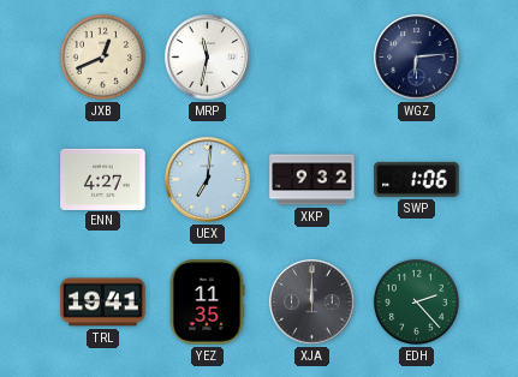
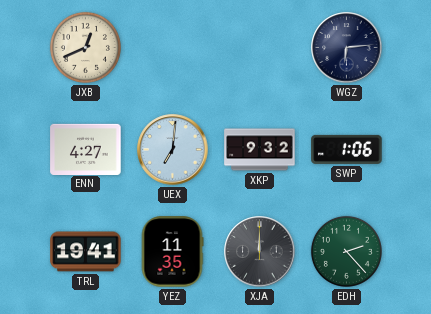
MRP: 11:32 -> none (208, 58)
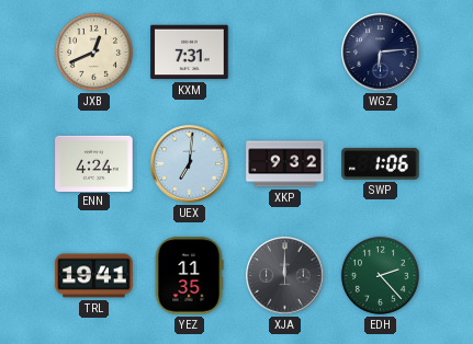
KXM: none -> 7:31 (190, 53)
ENN: 4:27 -> 4:24 (94, 163)
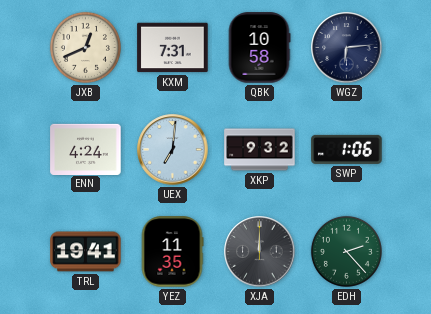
QBK: none -> 10:58 (259, 48)
